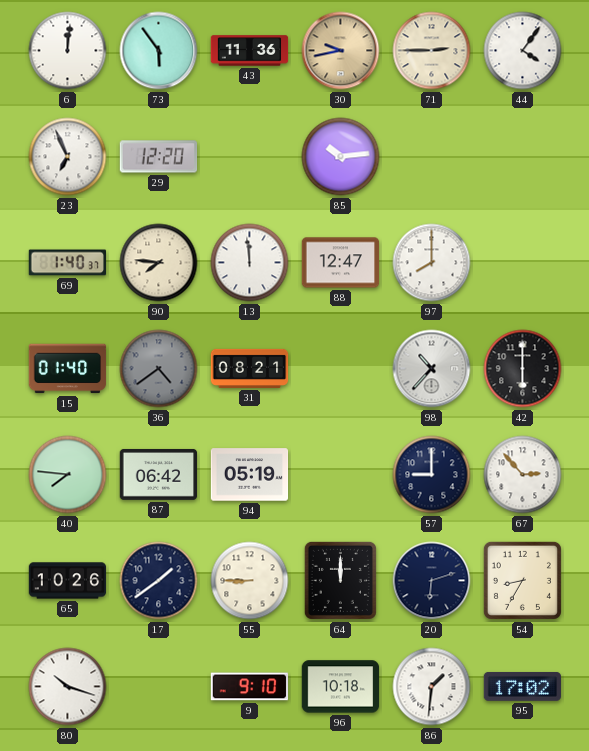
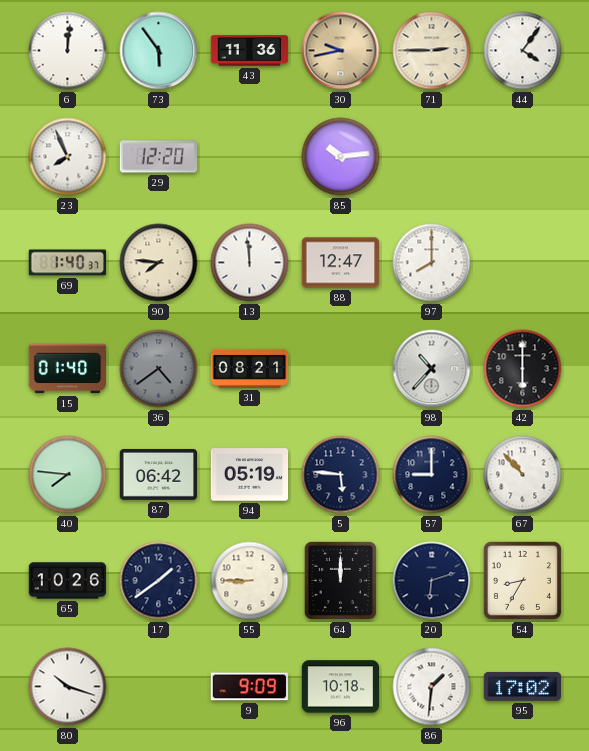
23: 6:56 -> 7:56 (68, 157)
5: none -> 5:46 (341, 475)
67: 2:53 -> 10:53 (523, 475)
9: 9:10 -> 9:09 (250, 687)
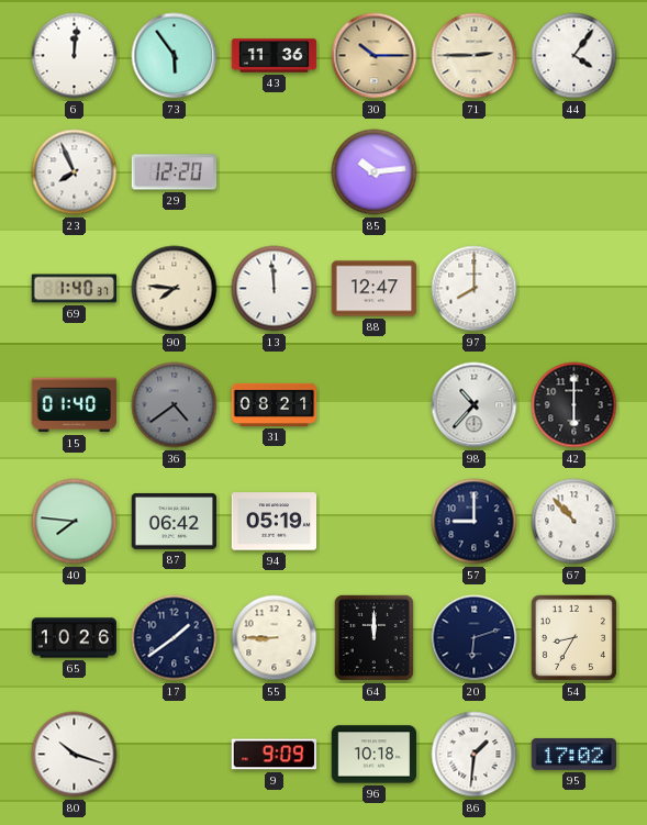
30: 9:43 -> 10:15 (375, 56)
5: 5:46 -> none (341, 475)
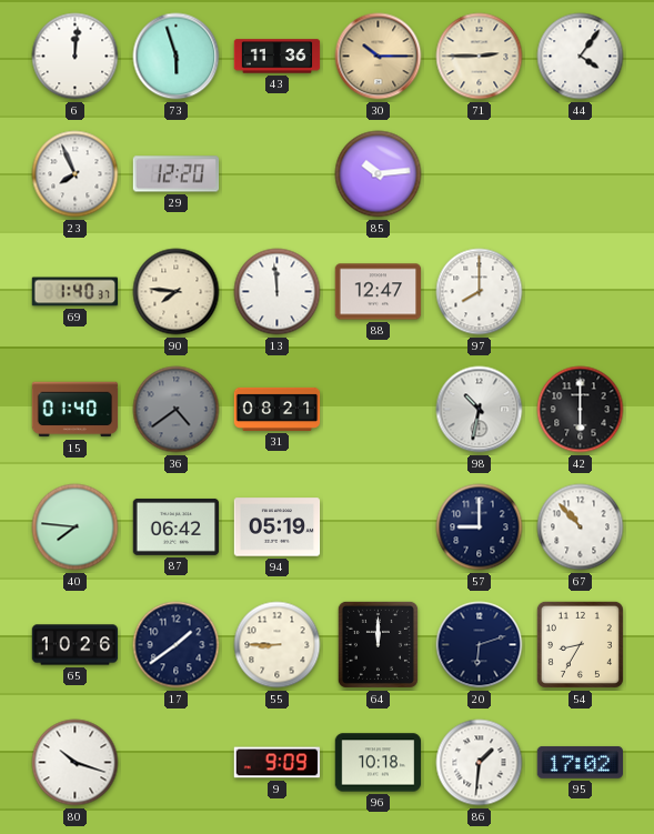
73: 5:54 -> 5:57 (177, 57)
98: 10:37 -> 10:32 (480, 410)
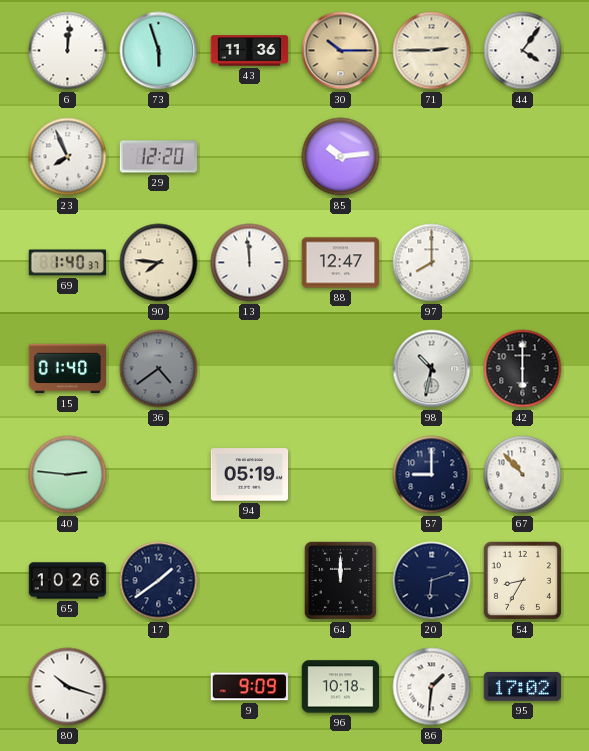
31: 08:21 -> none (278, 409)
40: 7:46 -> 2:46 (68, 475)
87: 06:42 -> none (177, 527)
55: 8:45 -> none (278, 645)
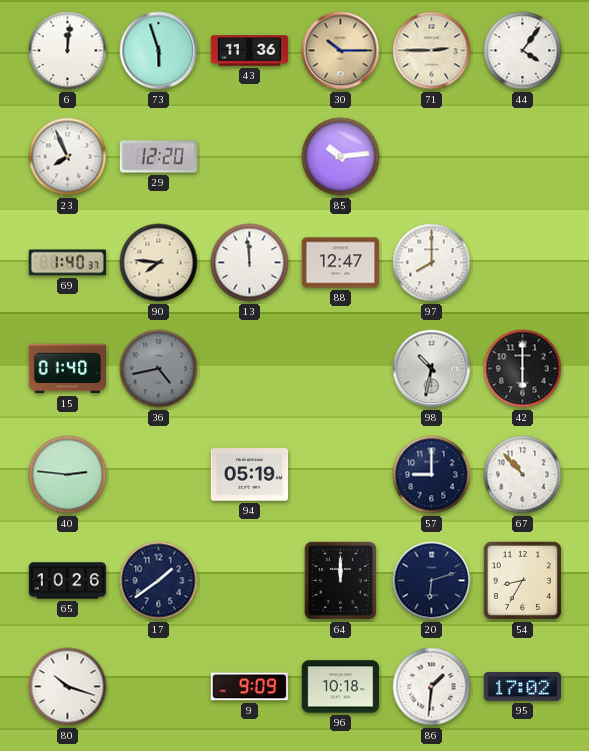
36: 4:39 -> 4:43 (159, 369)
